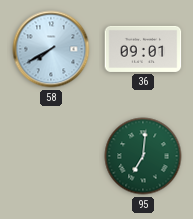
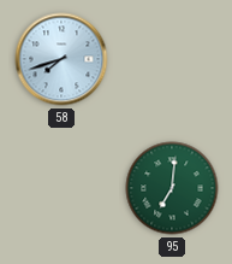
58: 7:40 -> 7:42 (61, 59)
36: 09:01 -> none (143, 49)
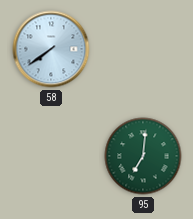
58: 7:42 -> 7:39 (51, 49)
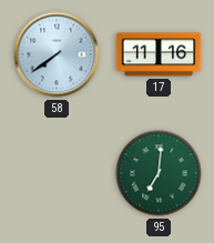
17: none -> 11:16 (159, 54)
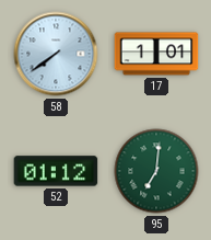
17: 11:16 -> 1:01 (156, 54)
52: none -> 01:12 (56, 171)
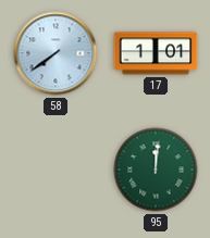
52: 01:12 -> none (56, 171)
95: 7:01 -> 12:01 (156, 170)
